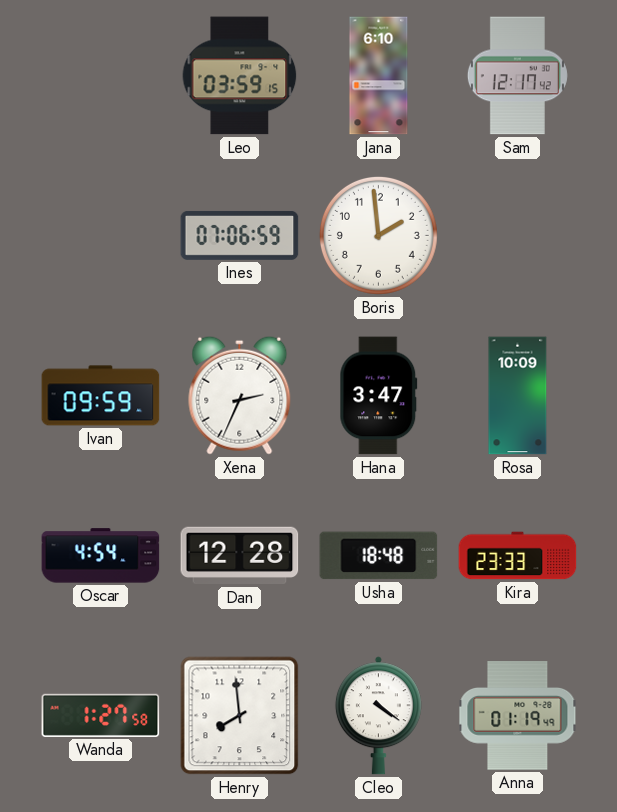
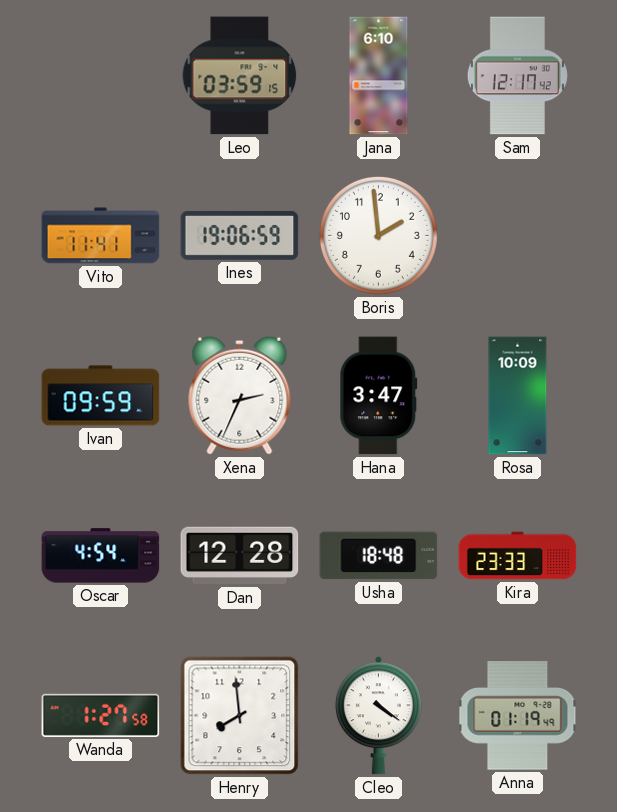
Vito: none -> 11:41 (101, 236)
Ines: 07:06 -> 19:06 (240, 235)
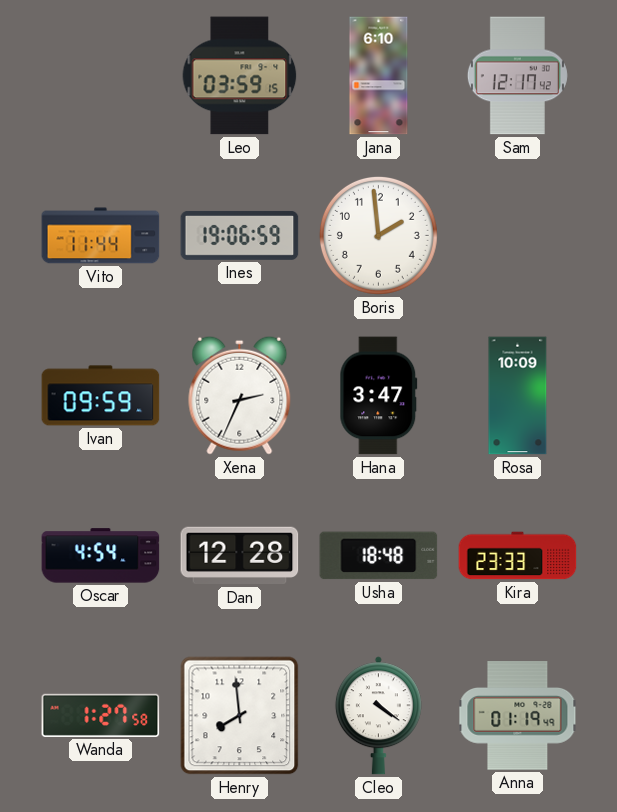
Vito: 11:41 -> 11:44 (101, 236)
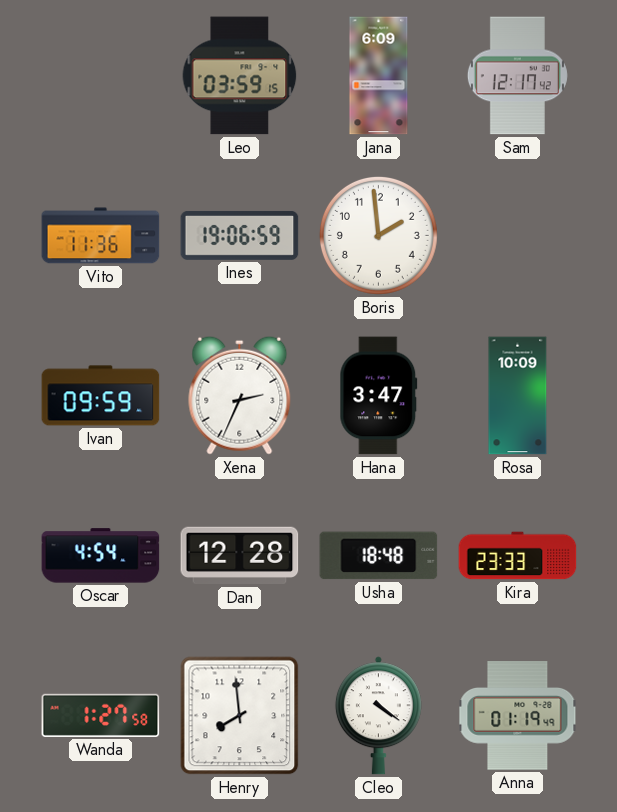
Jana: 6:10 -> 6:09 (379, 76)
Vito: 11:44 -> 11:36 (101, 236)
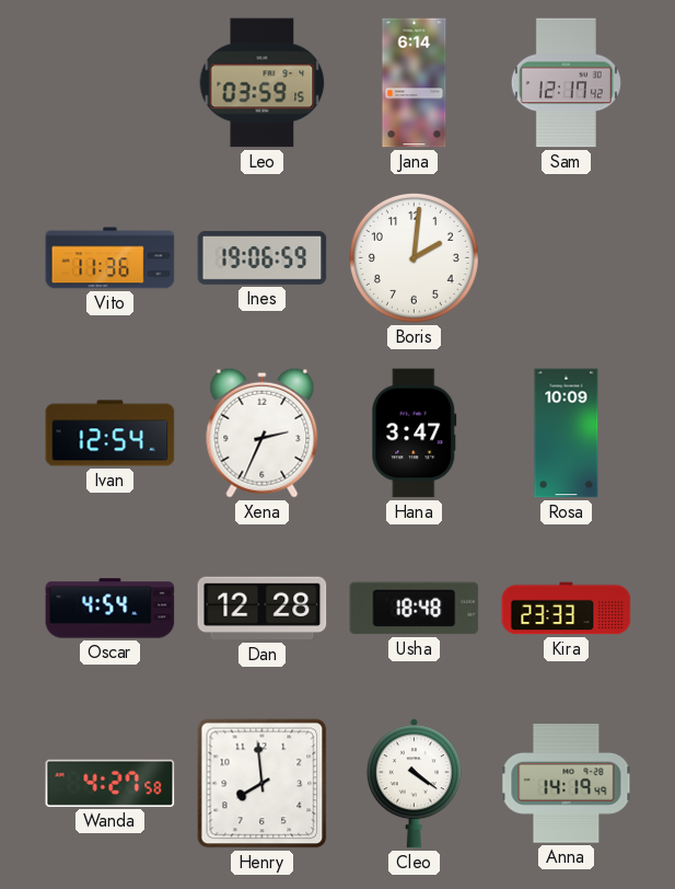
Jana: 6:09 -> 6:14 (415, 83)
Boris: 1:59 -> 2:01 (414, 257)
Ivan: 09:59 -> 12:54 (110, 434)
Wanda: 1:27 -> 4:27 (110, 783)
Anna: 01:19 -> 14:19 (567, 784)
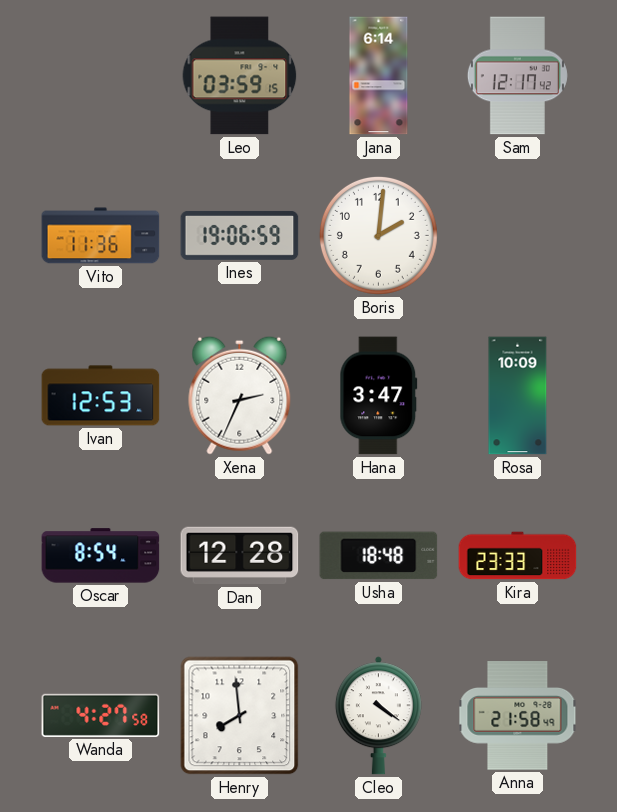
Ivan: 12:54 -> 12:53 (101, 396)
Oscar: 4:54 -> 8:54 (101, 556)
Anna: 14:19 -> 21:58 (518, 716)
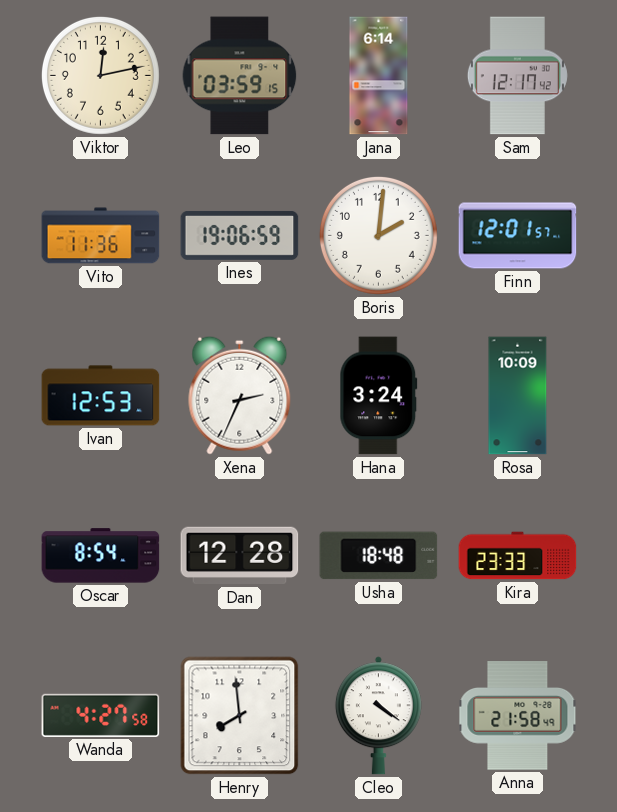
Viktor: none -> 12:13 (100, 75)
Finn: none -> 12:01 (518, 236)
Hana: 3:47 -> 3:24 (379, 396)
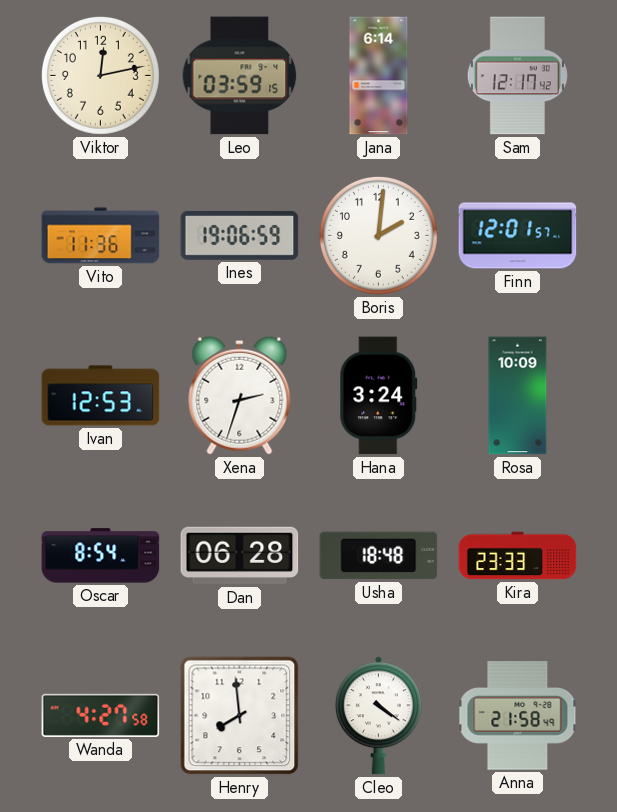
Xena: 2:34 -> 2:33 (240, 395)
Dan: 12:28 -> 06:28 (240, 556)
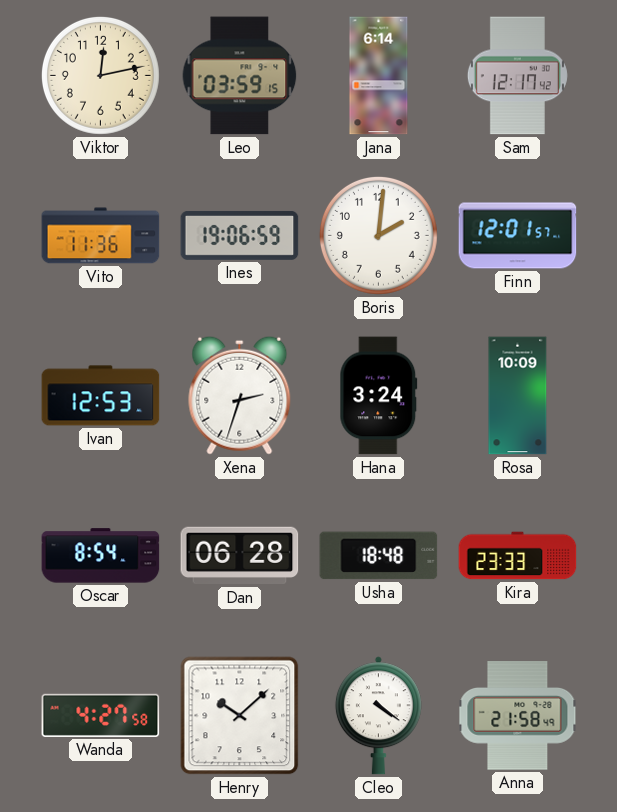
Henry: 7:59 -> 10:08 (240, 716)
